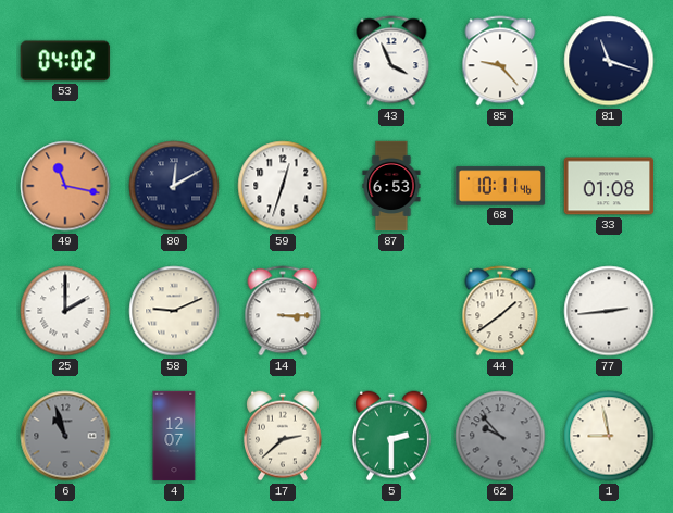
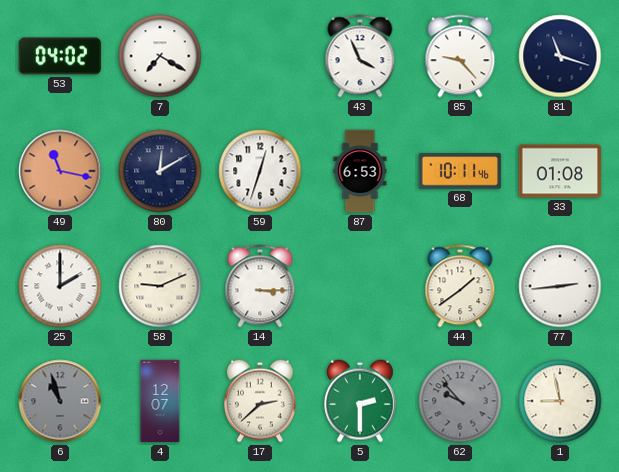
7: none -> 7:20 (160, 56)
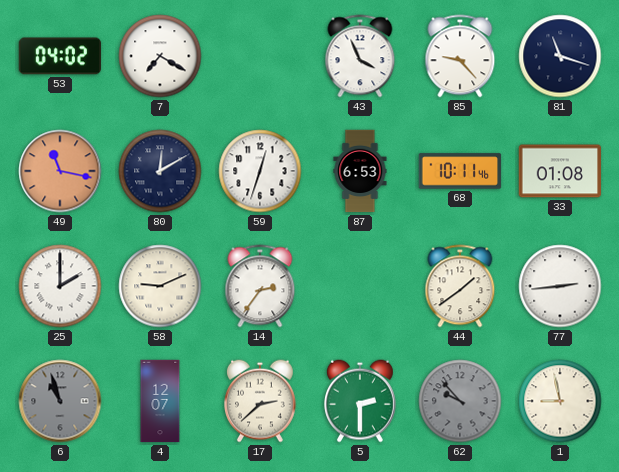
14: 3:15 -> 2:36 (260, 286)
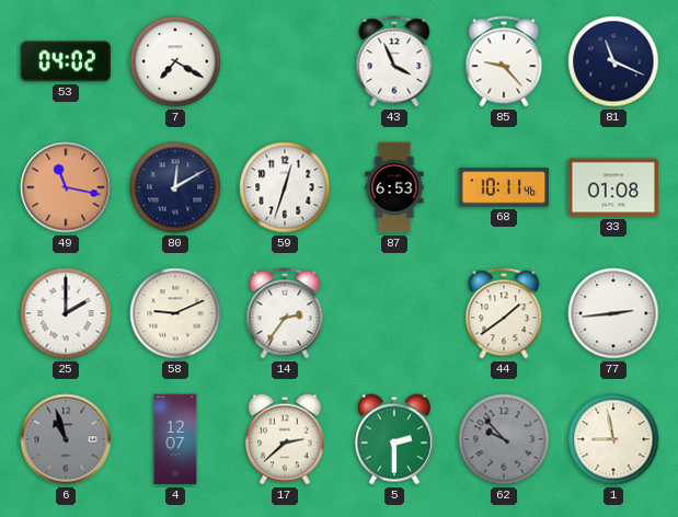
81: 11:18 -> 11:19 (613, 61)
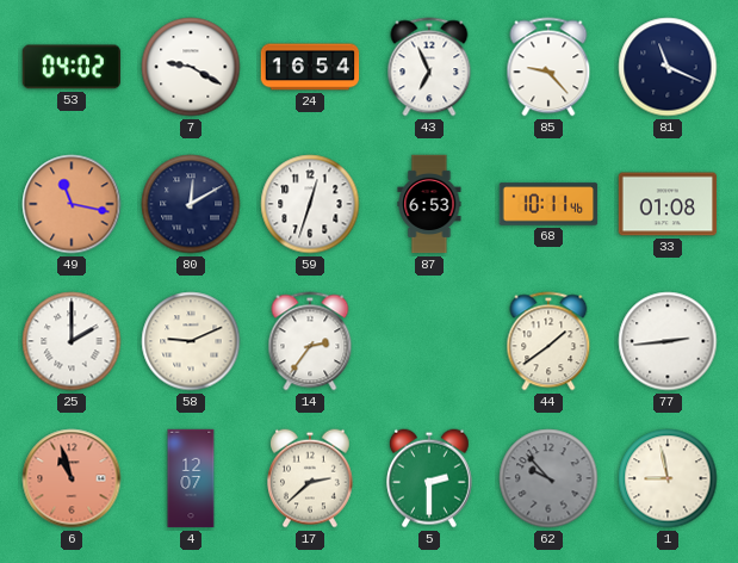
7: 7:20 -> 9:20 (191, 67)
24: none -> 16:54 (310, 67)
43: 3:56 -> 6:56 (429, 67)
6 dial: grey -> salmon (72, 478)
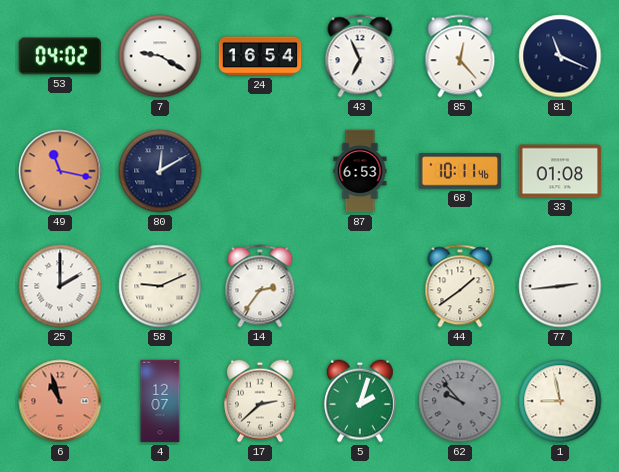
85: 9:23 -> 12:23 (460, 56)
59: 12:33 -> none (310, 204)
5: 2:30 -> 2:03 (361, 401)
